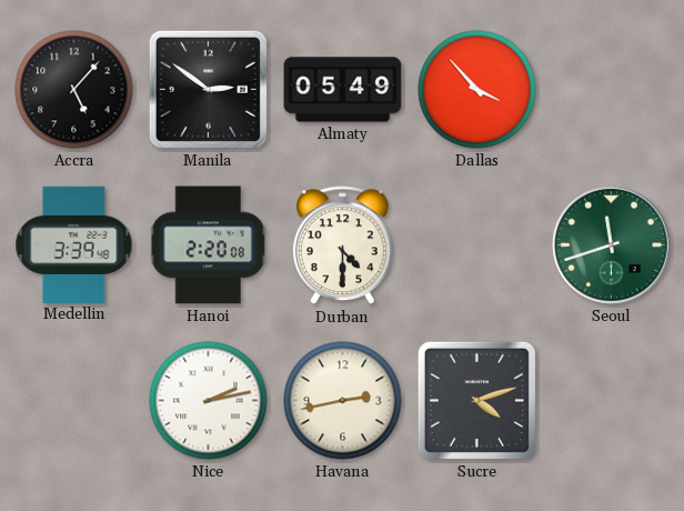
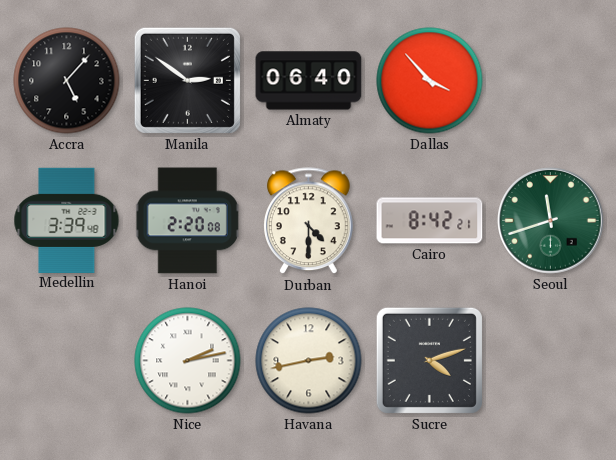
Almaty: 05:49 -> 06:40 (309, 81)
Cairo: none -> 8:42 (430, 221)
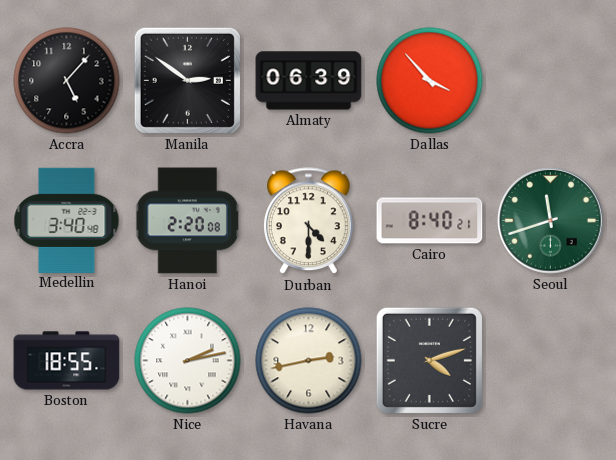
Almaty: 06:40 -> 06:39 (309, 81)
Medellin: 3:39 -> 3:40 (67, 220)
Cairo: 8:42 -> 8:40 (430, 221)
Boston: none -> 18:55 (67, 361)
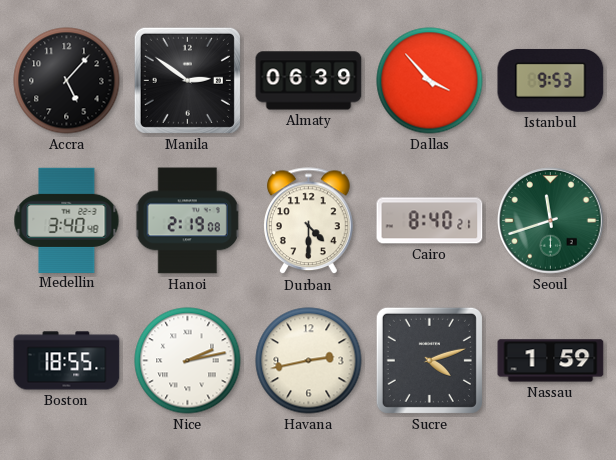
Istanbul: none -> 9:53 (551, 80)
Hanoi: 2:20 -> 2:19 (188, 221)
Nassau: none -> 1:59 (551, 361)
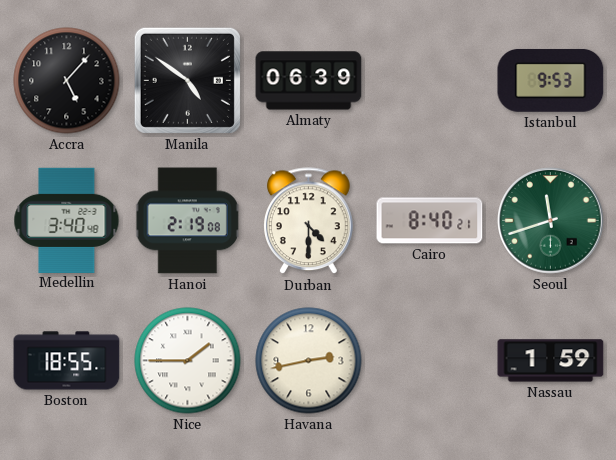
Manila: 2:51 -> 4:51 (187, 80)
Dallas: 3:53 -> none (430, 81)
Nice: 2:13 -> 1:45 (188, 361)
Sucre: 4:12 -> none (429, 360)
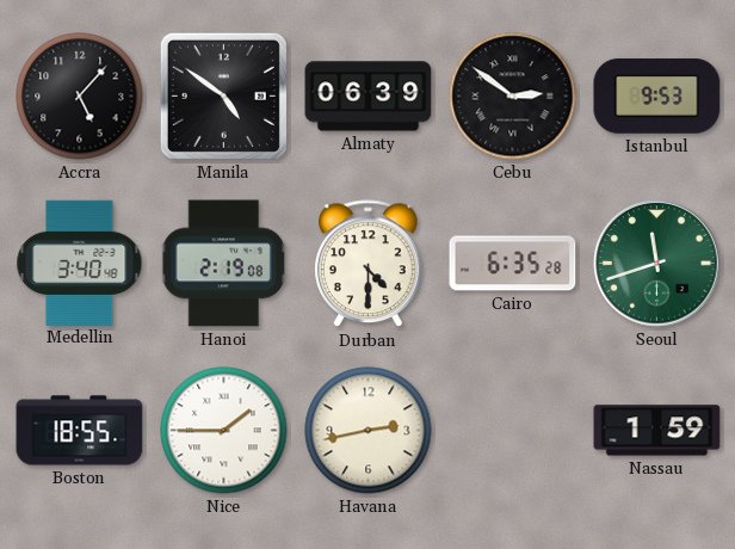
Cebu: none -> 2:51 (513, 97)
Cairo: 8:40 -> 6:35 (513, 264)
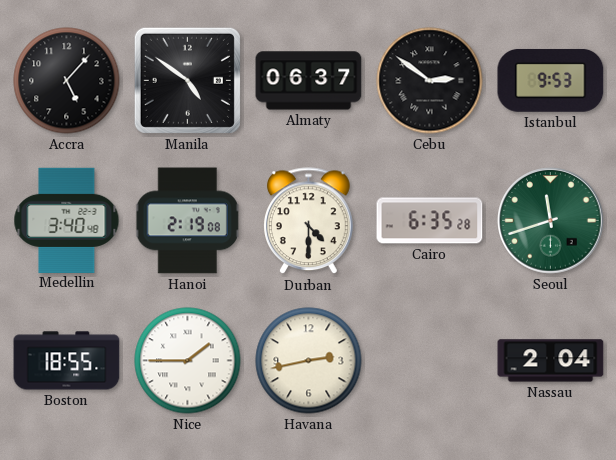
Almaty: 06:39 -> 06:37 (309, 81)
Nassau: 1:59 -> 2:04 (551, 361)
